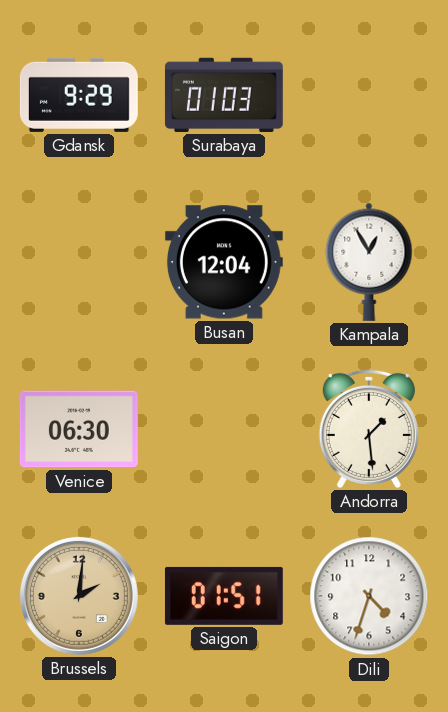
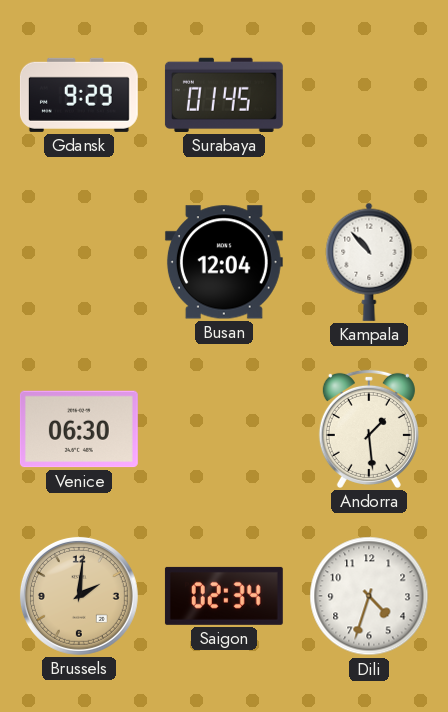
Surabaya: 01:03 -> 01:45 (224, 95)
Kampala: 12:55 -> 10:53 (369, 262)
Saigon: 01:51 -> 02:34 (224, 596)
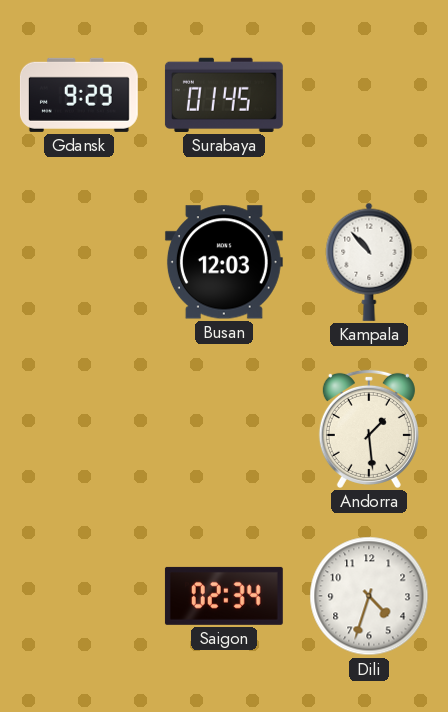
Busan: 12:04 -> 12:03 (224, 262)
Venice: 06:30 -> none (79, 429)
Brussels: 2:01 -> none (79, 596)
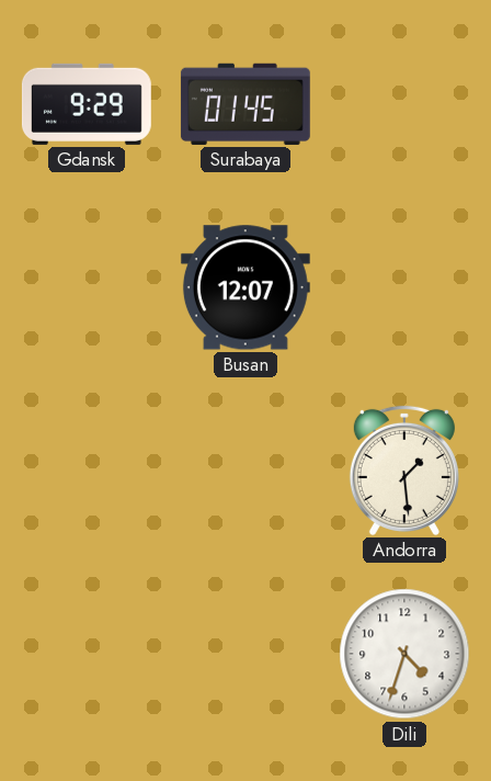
Busan: 12:03 -> 12:07 (245, 287)
Kampala: 10:53 -> none (369, 262)
Saigon: 02:34 -> none (224, 596)
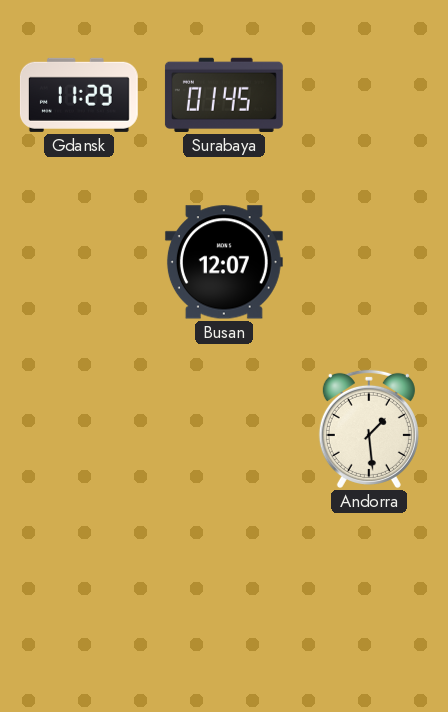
Gdansk: 9:29 -> 11:29 (79, 95)
Dili: 4:33 -> none (404, 654)
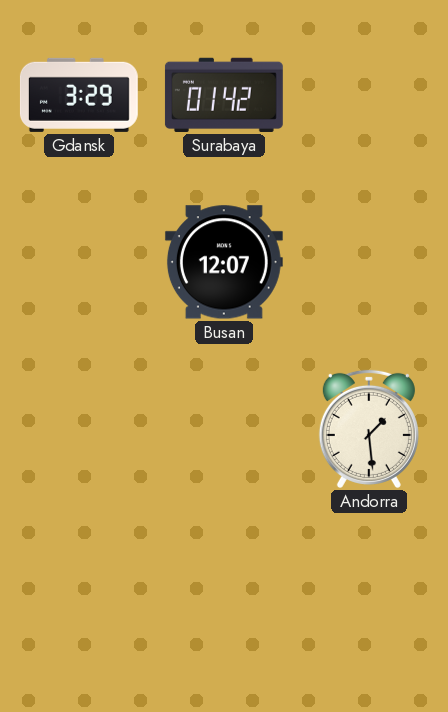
Gdansk: 11:29 -> 3:29 (79, 95)
Surabaya: 01:45 -> 01:42 (224, 95)
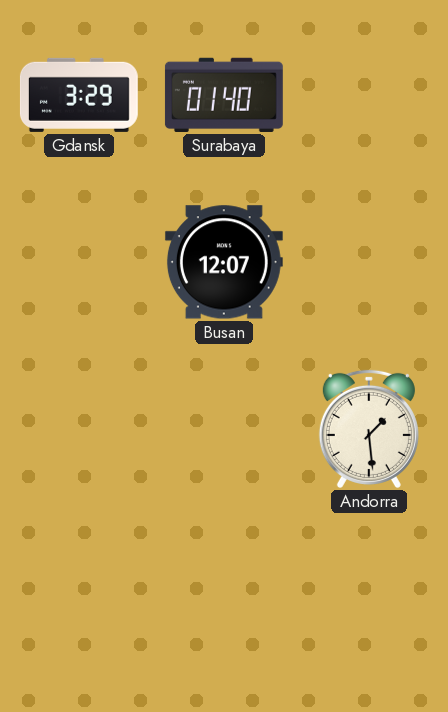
Surabaya: 01:42 -> 01:40 (224, 95)
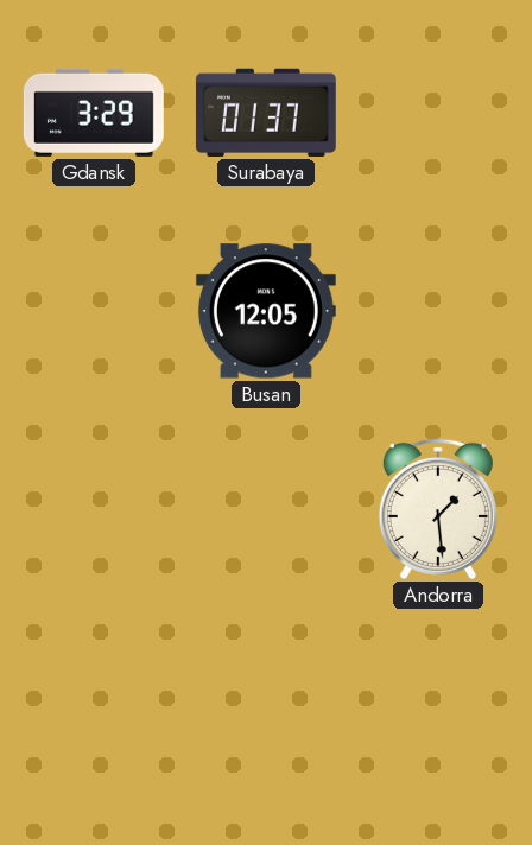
Surabaya: 01:40 -> 01:37 (266, 113)
Busan: 12:07 -> 12:05 (266, 311)
